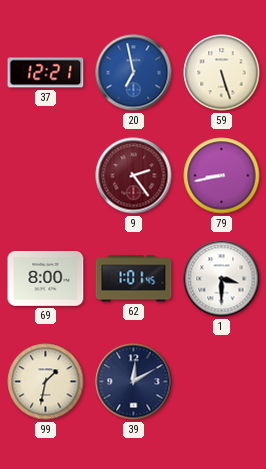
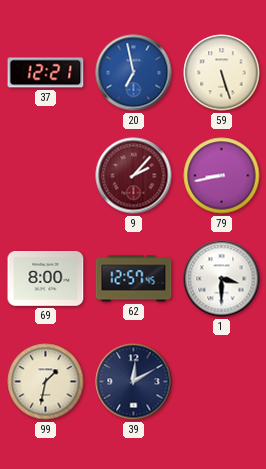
9: 2:24 -> 2:07 (134, 176)
62: 1:01 -> 12:57 (134, 279)
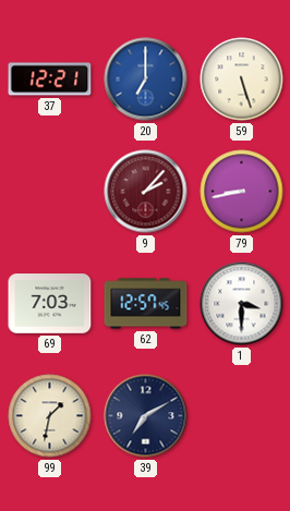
20: 6:58 -> 7:00 (146, 80)
69: 8:00 -> 7:03 (50, 304)
39: 12:10 -> 7:10 (146, 416)
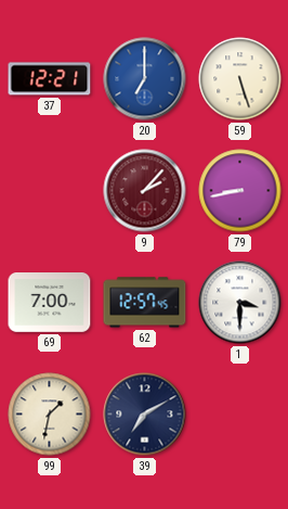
69: 7:03 -> 7:00 (50, 303)
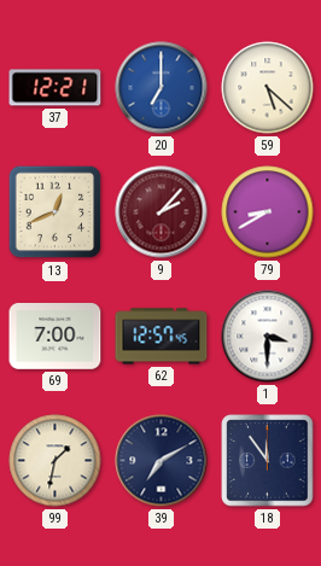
59: 5:27 -> 5:22 (268, 88)
13: none -> 12:41 (56, 212)
79: 8:43 -> 8:40 (268, 212)
18: none -> 11:54 (268, 461)
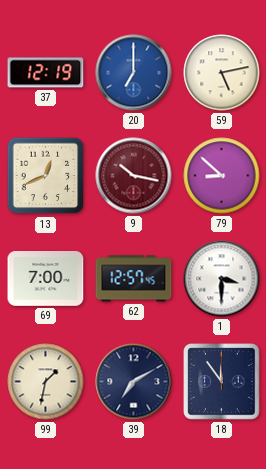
37: 12:21 -> 12:19 (46, 73)
59: 5:22 -> 5:13 (222, 73)
9: 2:07 -> 10:17 (134, 176)
79: 8:40 -> 8:52 (222, 176)
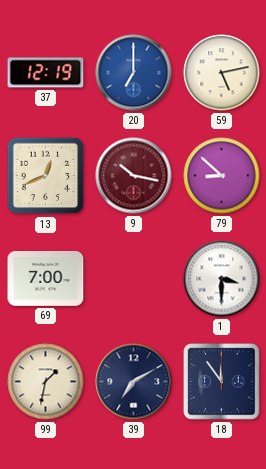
62: 12:57 -> none (134, 279)
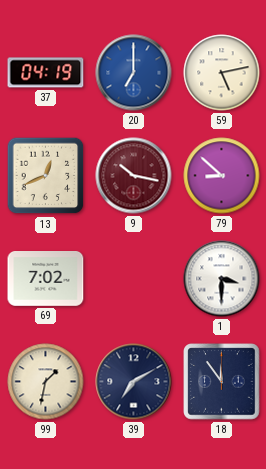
37: 12:19 -> 04:19 (46, 73)
69: 7:00 -> 7:02 (46, 279)
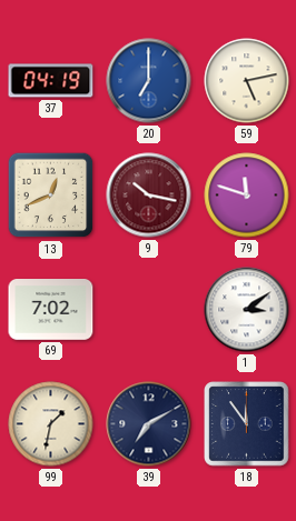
79: 8:52 -> 11:48 (247, 196)
1: 3:30 -> 3:09 (247, 310)
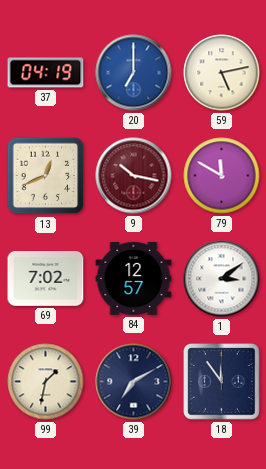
79: 11:48 -> 11:50 (222, 176)
84: none -> 12:57 (134, 279)
